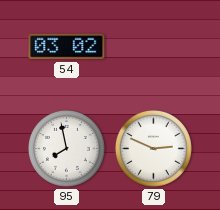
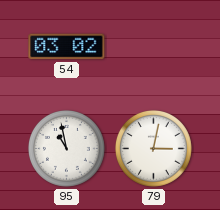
95: 7:58 -> 10:58 (67, 149)
79: 2:49 -> 3:02 (154, 149)
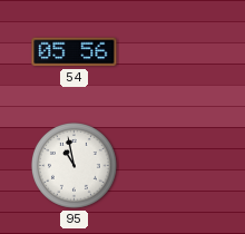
54: 03:02 -> 05:56 (75, 52)
79: 3:02 -> none (154, 149)
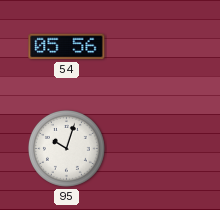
95: 10:58 -> 10:03 (67, 149)
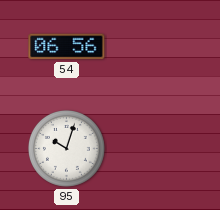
54: 05:56 -> 06:56 (67, 47)
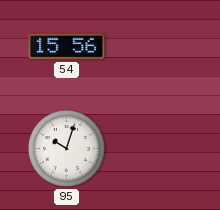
54: 06:56 -> 15:56 (67, 47)
